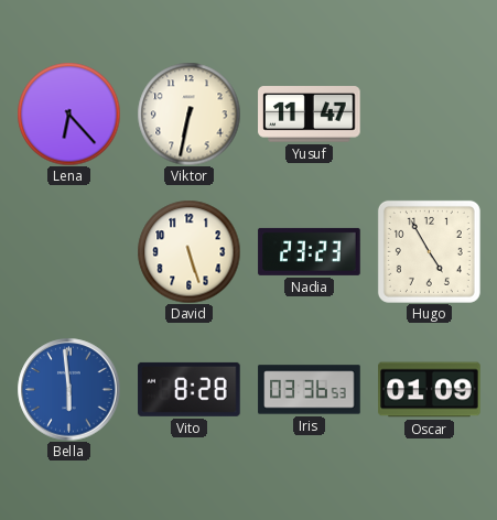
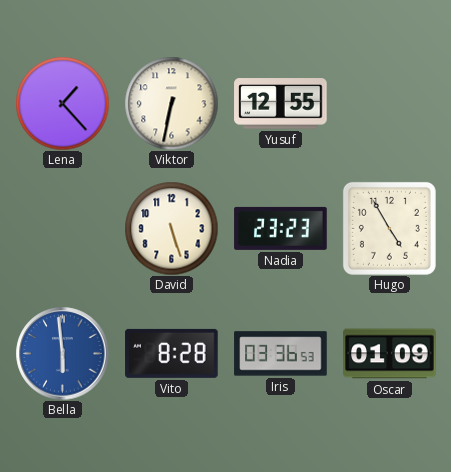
Lena: 6:23 -> 1:23 (62, 103)
Yusuf: 11:47 -> 12:55 (281, 104)
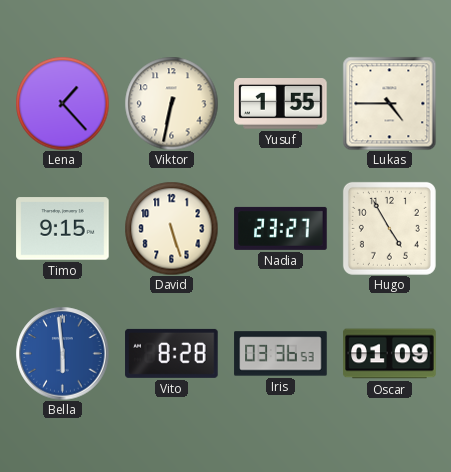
Yusuf: 12:55 -> 1:55 (281, 104)
Lukas: none -> 4:45 (389, 103)
Timo: none -> 9:15 (63, 229)
Nadia: 23:23 -> 23:27 (281, 228)
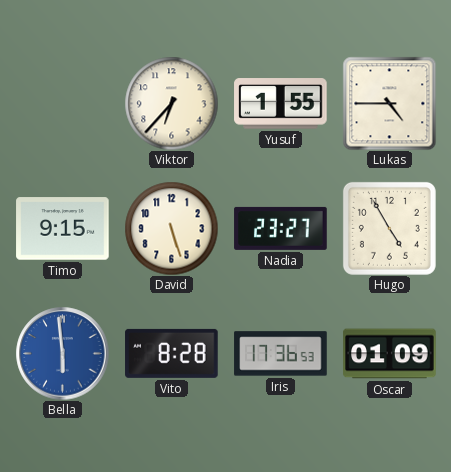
Lena: 1:23 -> none (62, 103)
Viktor: 6:32 -> 6:37 (171, 103)
Iris: 03:36 -> 17:36 (281, 354)
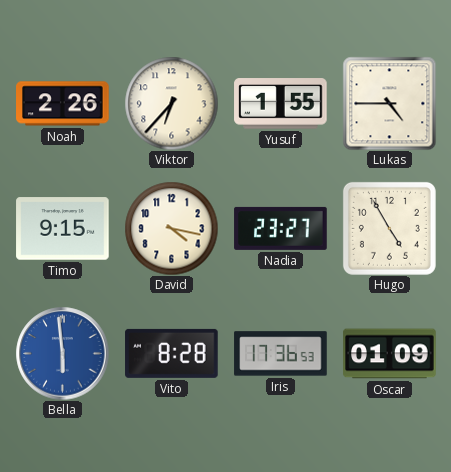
Noah: none -> 2:26 (63, 104)
David: 5:27 -> 4:17 (171, 228)
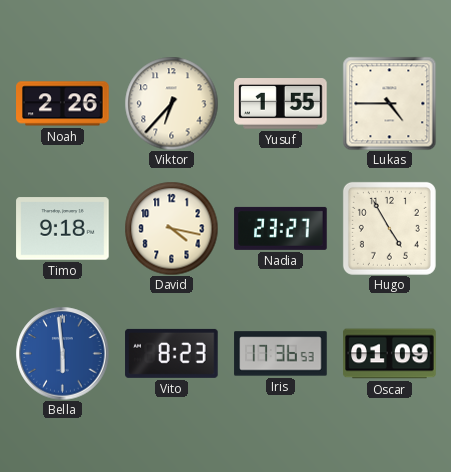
Timo: 9:15 -> 9:18 (63, 229)
Vito: 8:28 -> 8:23 (172, 353)
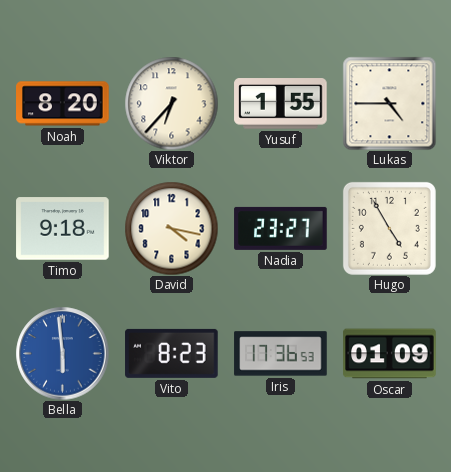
Noah: 2:26 -> 8:20 (63, 104)
